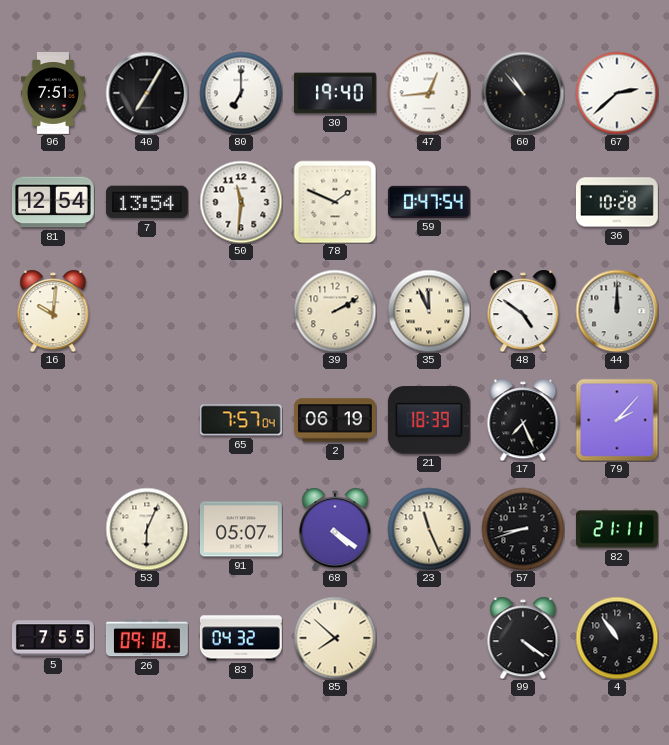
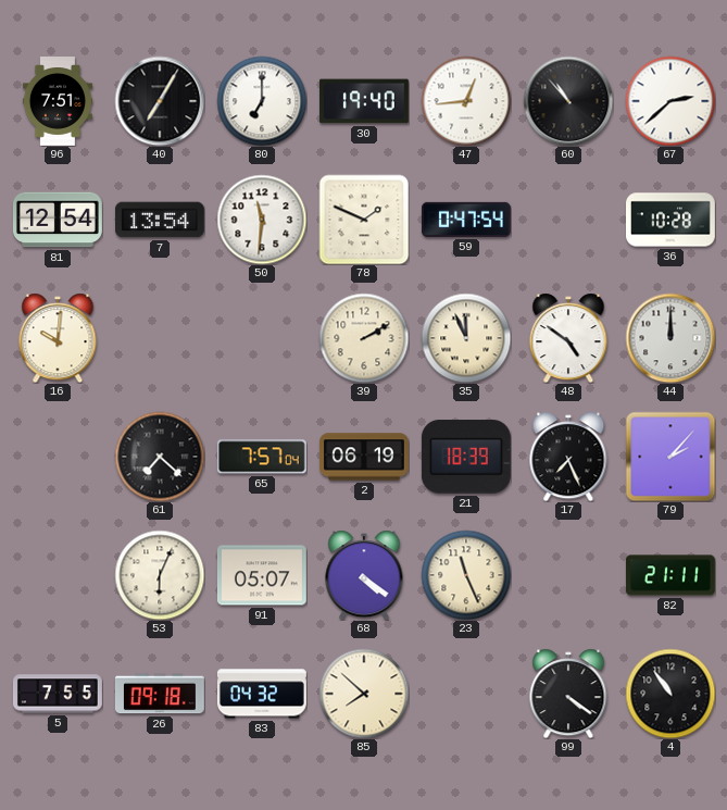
61: none -> 7:22 (160, 457)
57: 8:42 -> none (523, 529)
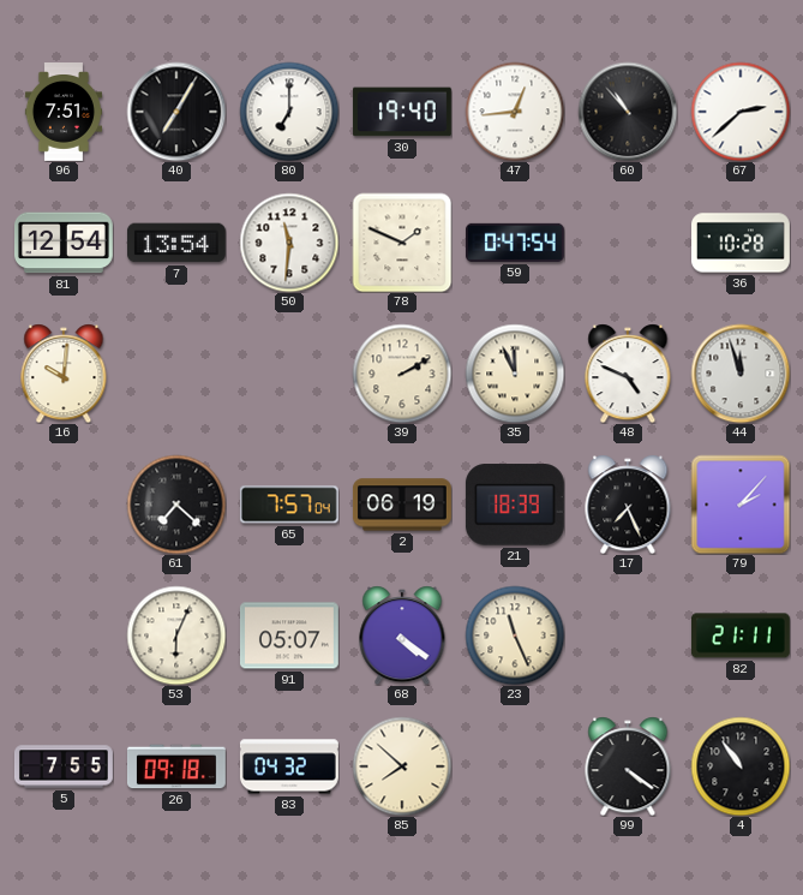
48: 4:51 -> 4:49 (628, 374)
44: 12:00 -> 11:57 (741, 374)
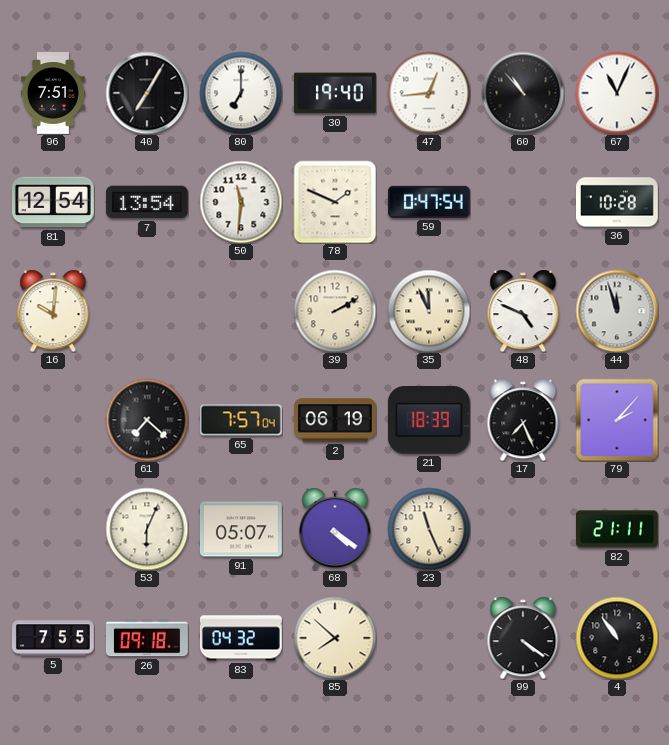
67: 2:38 -> 11:04 (617, 93)
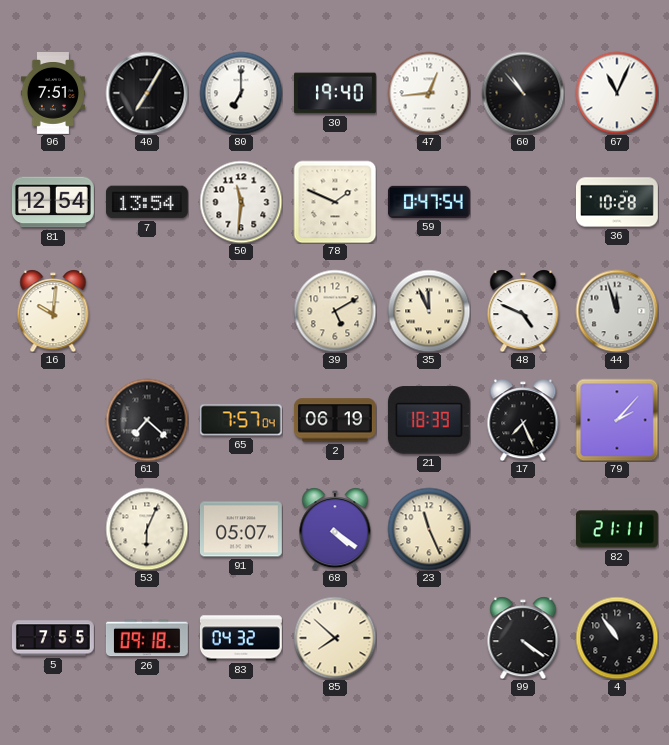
39: 2:10 -> 5:10 (335, 311)
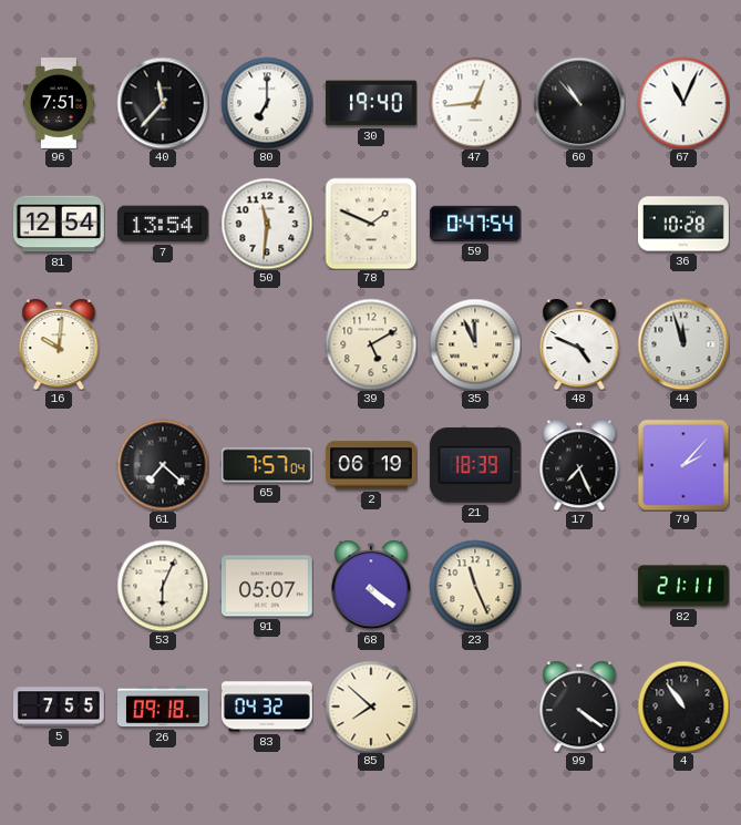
40: 7:05 -> 11:37 (163, 103)
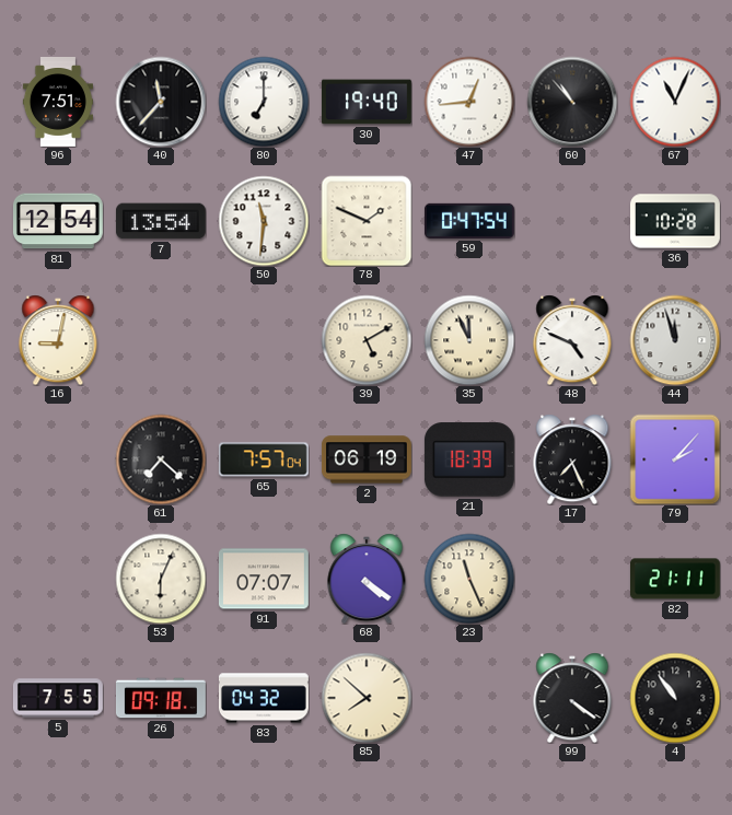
16: 10:01 -> 9:02 (58, 340)
91: 05:07 -> 07:07 (264, 579)
